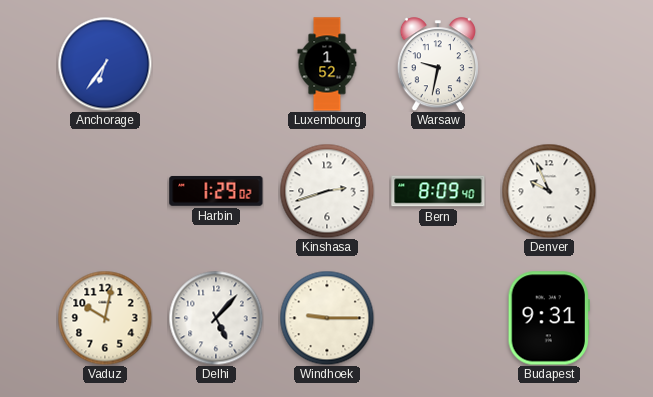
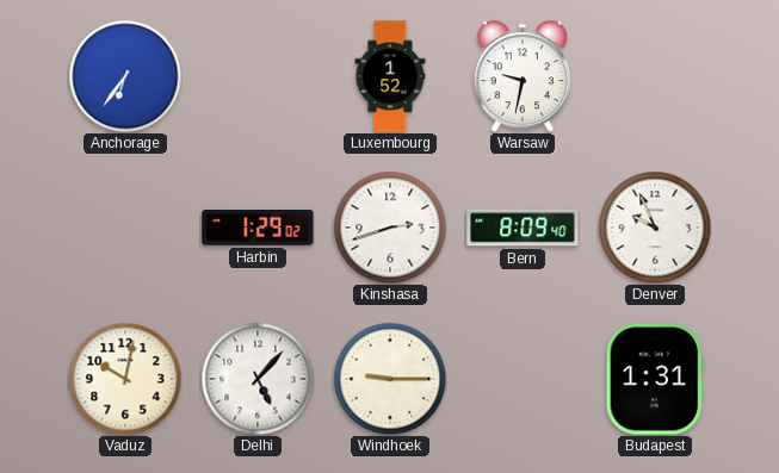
Budapest: 9:31 -> 1:31 (655, 379)
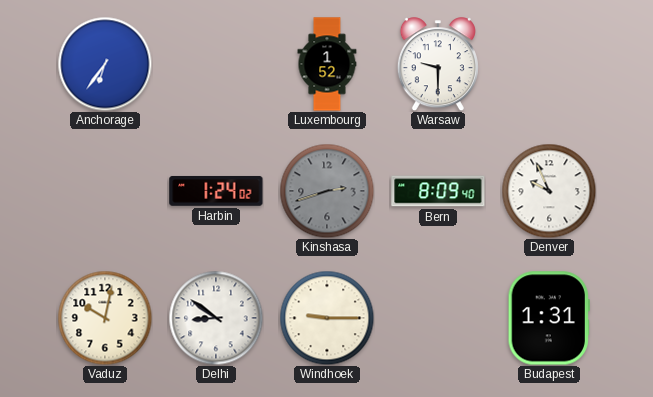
Warsaw: 9:32 -> 9:30 (438, 64)
Harbin: 1:29 -> 1:24 (216, 191)
Kinshasa dial: white -> grey (327, 191)
Delhi: 5:07 -> 8:51 (216, 318)
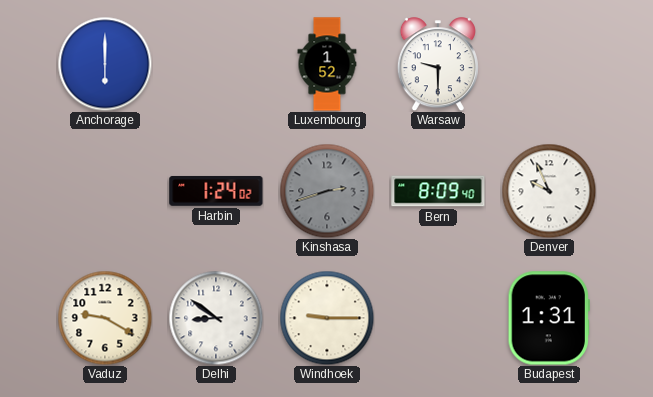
Anchorage: 6:36 -> 6:00 (105, 64)
Vaduz: 10:02 -> 9:20 (105, 318)
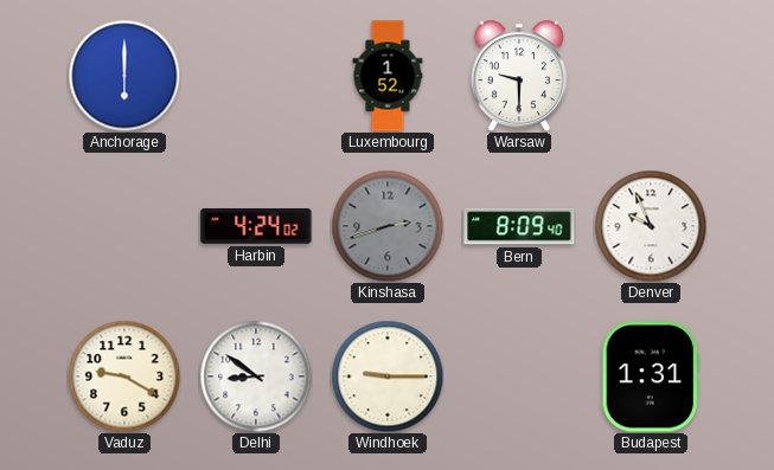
Harbin: 1:24 -> 4:24 (256, 226)
